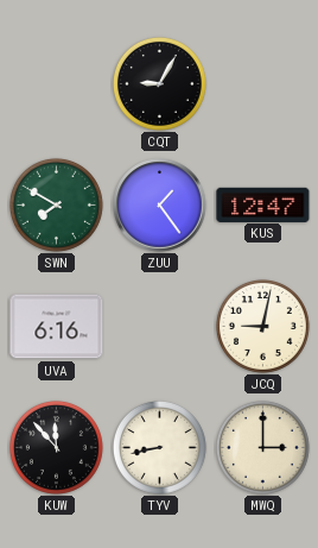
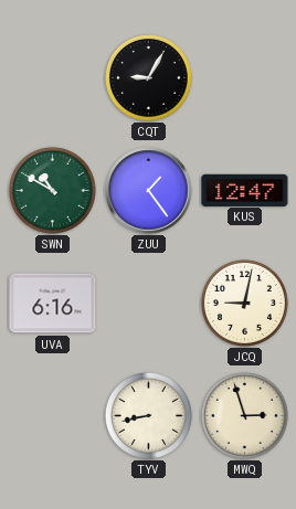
SWN: 7:50 -> 10:50 (52, 190)
KUW: 11:53 -> none (56, 447)
MWQ: 3:00 -> 2:57 (244, 415)
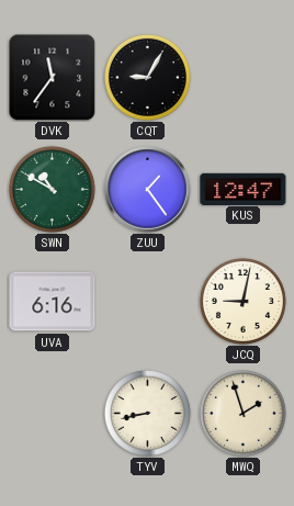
DVK: none -> 11:36 (52, 77)
MWQ: 2:57 -> 1:57 (242, 413)
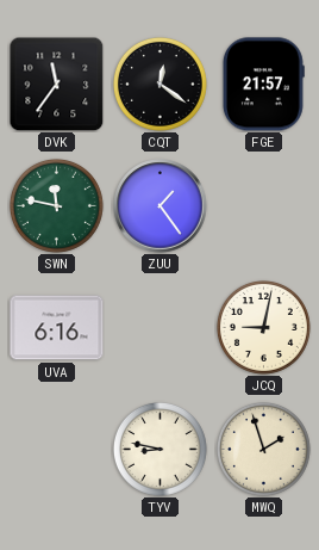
CQT: 9:05 -> 12:21 (159, 84)
FGE: none -> 21:57 (263, 85)
SWN: 10:50 -> 11:47 (56, 205)
KUS: 12:47 -> none (244, 189)
TYV: 8:43 -> 8:47 (159, 449)
